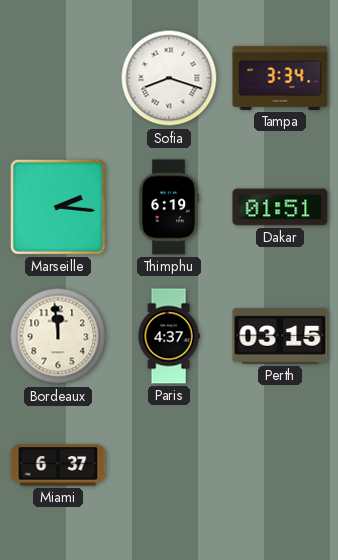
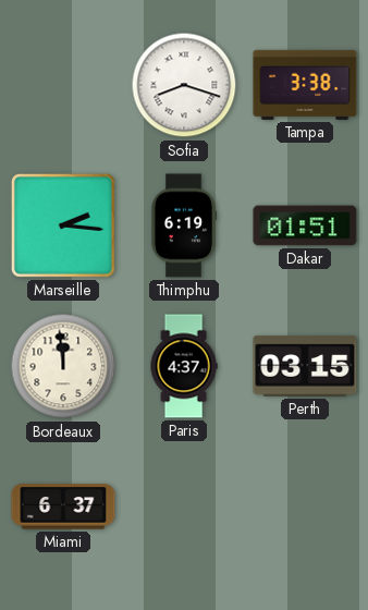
Tampa: 3:34 -> 3:38 (305, 85)
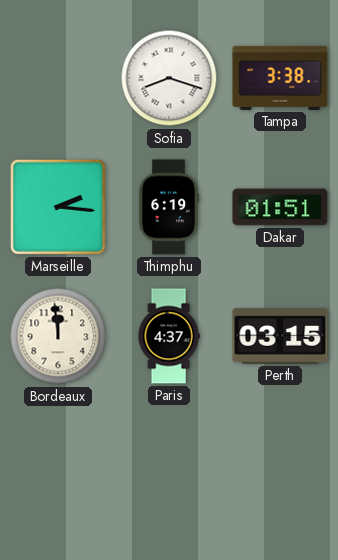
Miami: 6:37 -> none (63, 507)
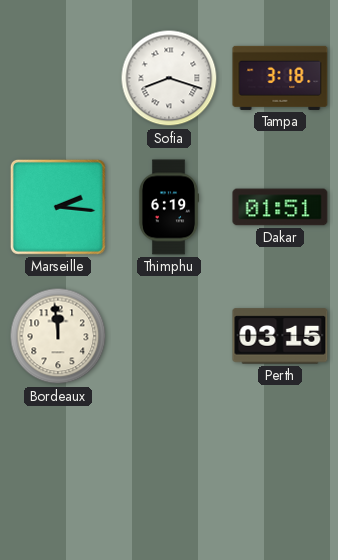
Tampa: 3:38 -> 3:18 (280, 78)
Paris: 4:37 -> none (169, 336)
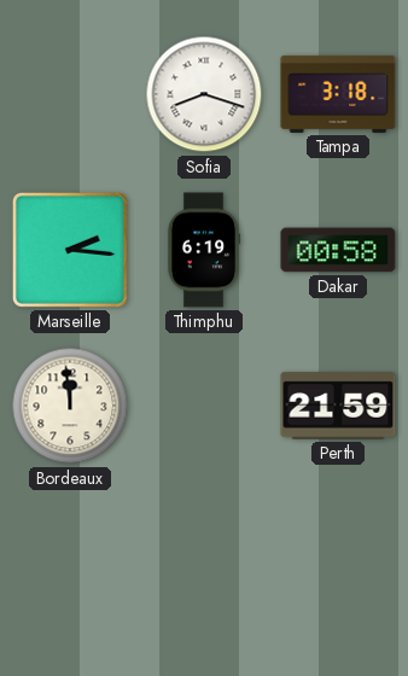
Dakar: 01:51 -> 00:58 (338, 250)
Perth: 03:15 -> 21:59 (338, 406)
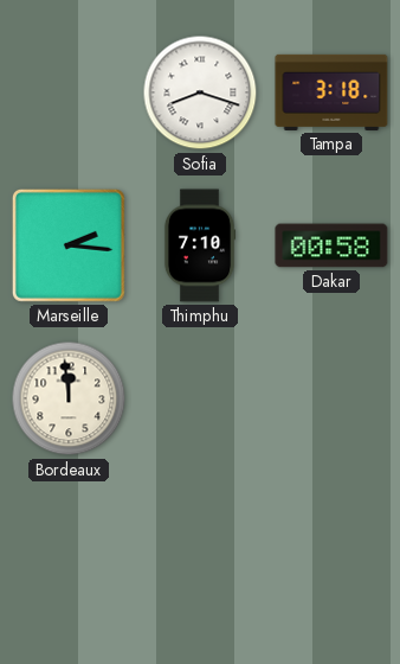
Thimphu: 6:19 -> 7:10 (200, 245)
Perth: 21:59 -> none (338, 406)
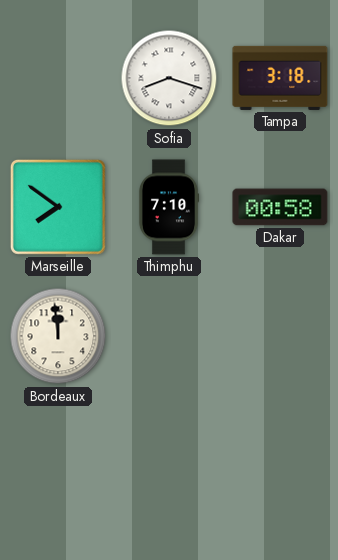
Marseille: 2:16 -> 7:51 (58, 207)
